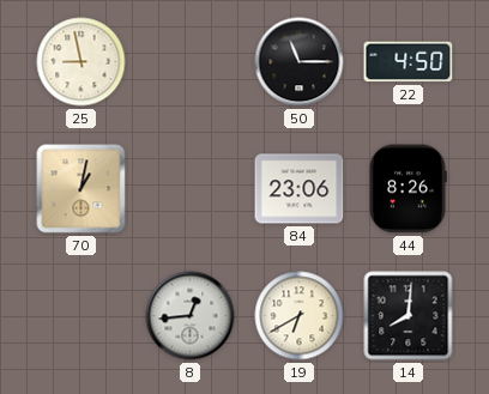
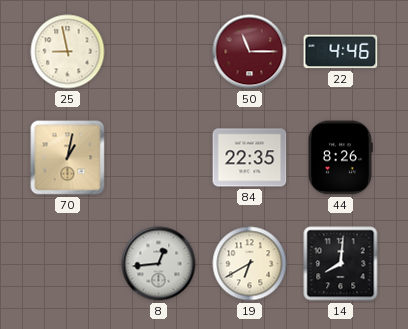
50 dial: black -> burgundy (250, 52)
22: 4:50 -> 4:46 (341, 52)
84: 23:06 -> 22:35 (250, 158)
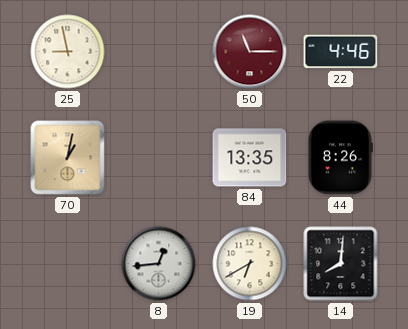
84: 22:35 -> 13:35 (250, 158)
